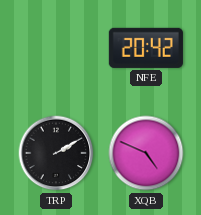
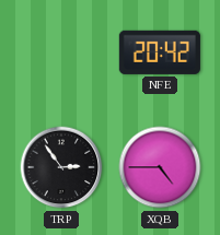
TRP: 2:10 -> 2:54 (61, 167)
XQB: 4:49 -> 4:45 (160, 167)
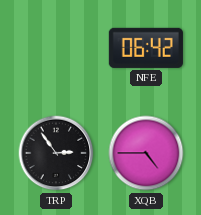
NFE: 20:42 -> 06:42 (146, 48)
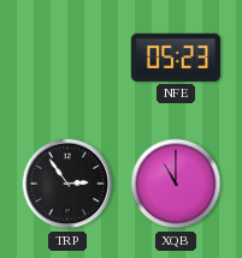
NFE: 06:42 -> 05:23 (176, 58)
XQB: 4:45 -> 11:00 (176, 184)
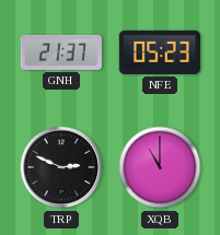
GNH: none -> 21:37 (61, 52)
TRP: 2:54 -> 2:49 (61, 167)
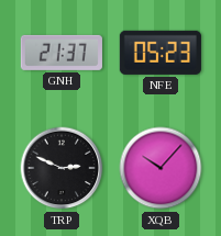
XQB: 11:00 -> 10:07 (161, 168)
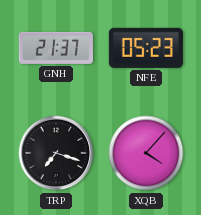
TRP: 2:49 -> 7:18 (56, 153)
XQB: 10:07 -> 4:07 (146, 153)
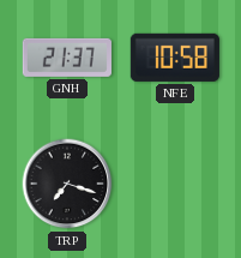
NFE: 05:23 -> 10:58 (175, 58)
XQB: 4:07 -> none (146, 153)
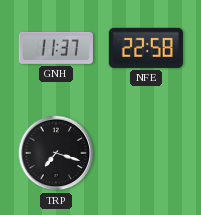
GNH: 21:37 -> 11:37 (56, 48)
NFE: 10:58 -> 22:58 (146, 48)
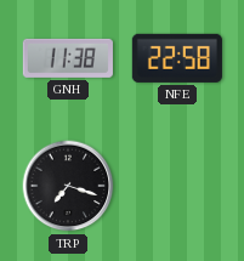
GNH: 11:37 -> 11:38 (68, 58)
